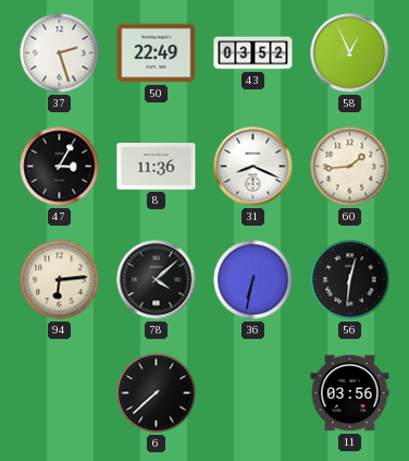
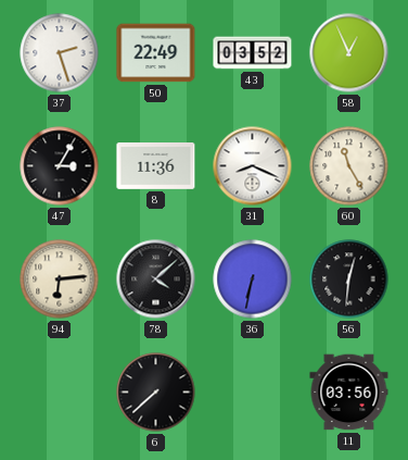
60: 1:44 -> 11:25 (349, 166)
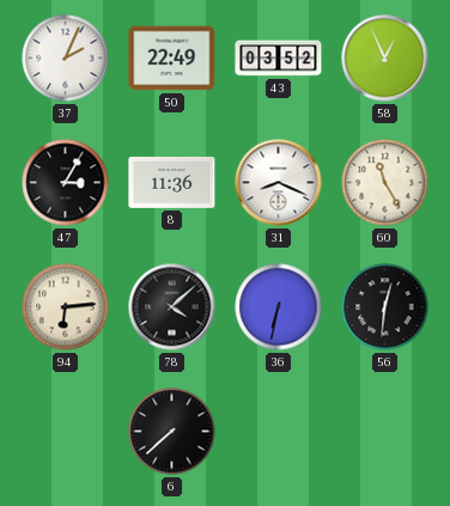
37: 2:27 -> 2:04 (66, 59)
11: 03:56 -> none (349, 393)
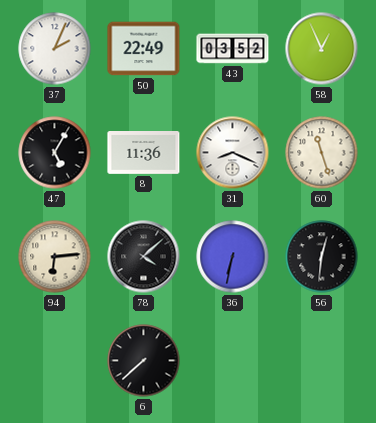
47: 3:05 -> 5:05 (55, 153)
60: 11:25 -> 11:27 (322, 153)
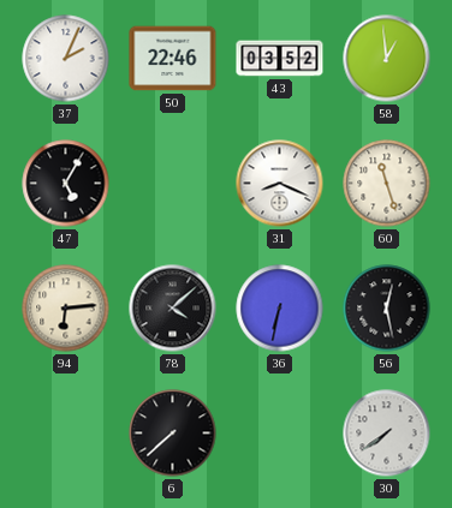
50: 22:49 -> 22:46 (173, 59)
58: 12:56 -> 12:59 (387, 59)
8: 11:36 -> none (144, 153)
56: 12:31 -> 12:28 (387, 309)
30: none -> 7:39 (387, 434)
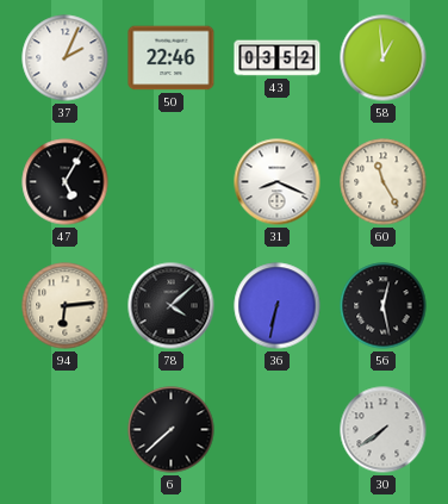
60: 11:27 -> 11:25 (384, 182)
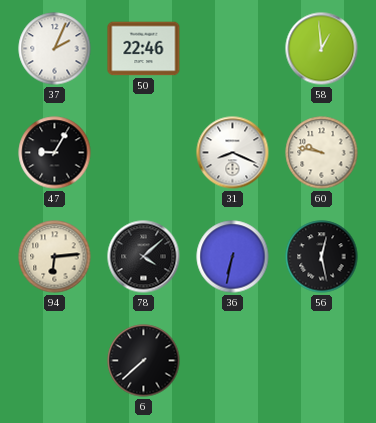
43: 03:52 -> none (278, 58)
47: 5:05 -> 9:05 (55, 153)
60: 11:25 -> 9:47 (322, 153)
30: 7:39 -> none (384, 430)
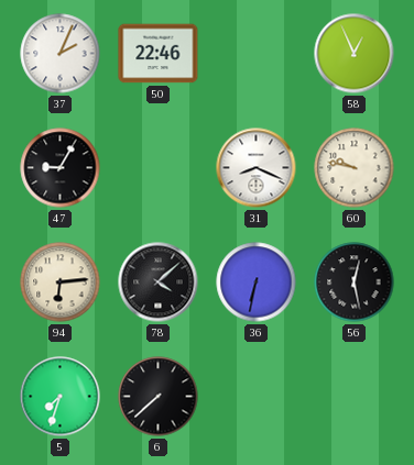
58: 12:59 -> 12:56 (355, 54)
5: none -> 7:33 (61, 397)
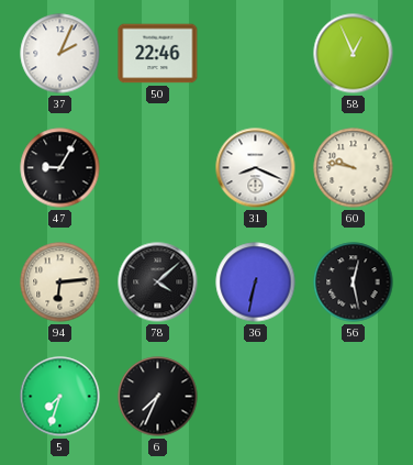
6: 7:38 -> 7:34 (158, 397)
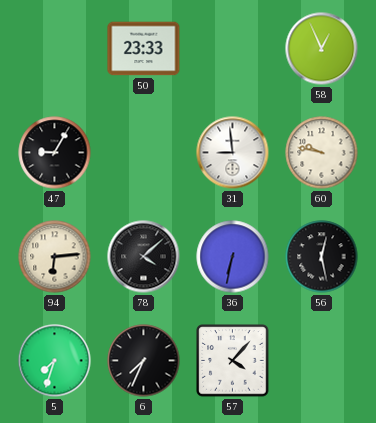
37: 2:04 -> none (60, 54)
50: 22:46 -> 23:33 (144, 49)
31: 8:19 -> 8:59 (233, 153)
57: none -> 4:07 (233, 361)
